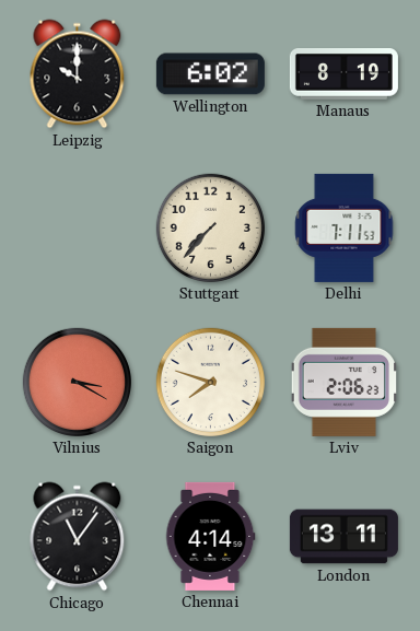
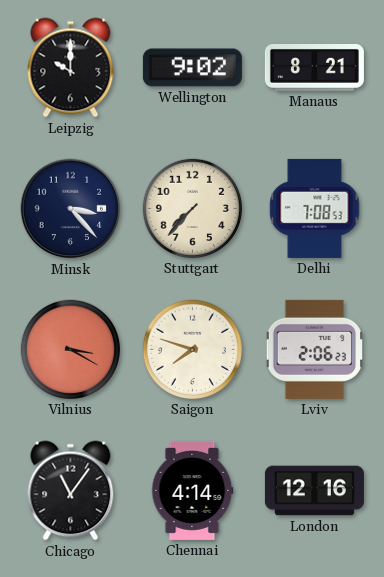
Wellington: 6:02 -> 9:02 (192, 68)
Manaus: 8:19 -> 8:21 (314, 68)
Minsk: none -> 3:23 (71, 209)
Delhi: 7:11 -> 7:08 (315, 208)
London: 13:11 -> 12:16 (314, 491)
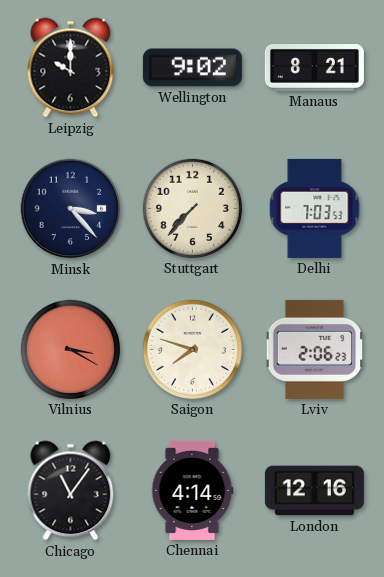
Delhi: 7:08 -> 7:03 (315, 208)
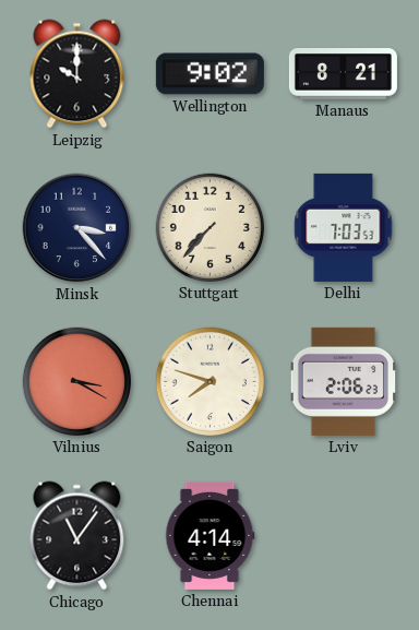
London: 12:16 -> none (314, 491)
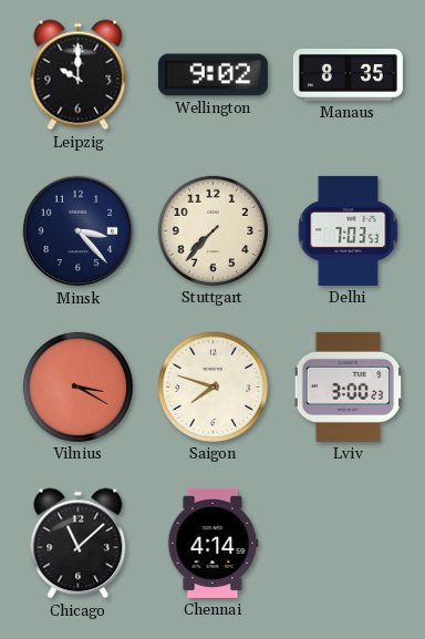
Manaus: 8:21 -> 8:35 (348, 75)
Lviv: 2:06 -> 3:00 (348, 387)
Chicago: 11:06 -> 11:08 (79, 544)
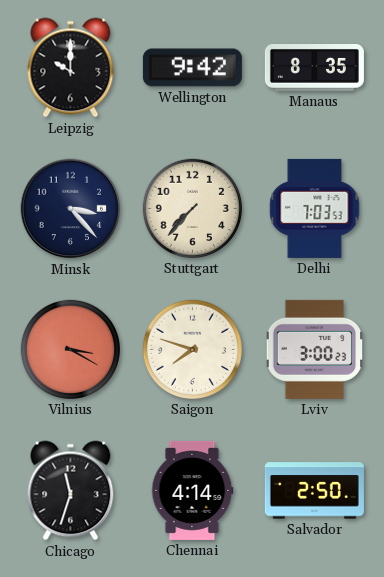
Wellington: 9:02 -> 9:42 (192, 68)
Chicago: 11:08 -> 11:33 (71, 491)
Salvador: none -> 2:50 (314, 491)
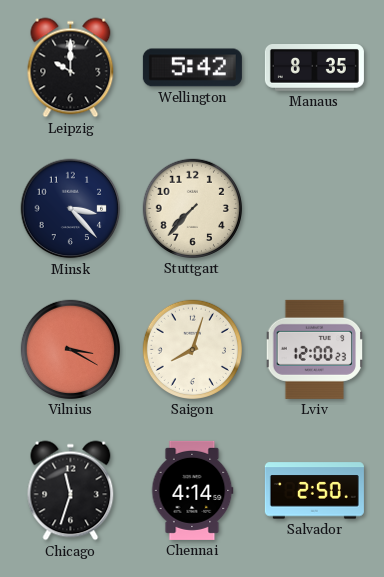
Wellington: 9:42 -> 5:42 (192, 68)
Delhi: 7:03 -> none (315, 208)
Saigon: 7:48 -> 8:03 (192, 349)
Lviv: 3:00 -> 12:00 (314, 349)
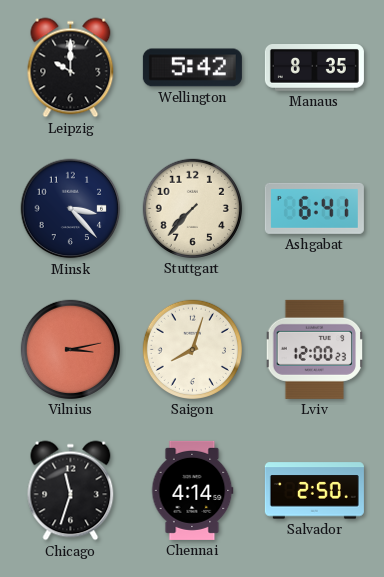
Ashgabat: none -> 6:41 (314, 208)
Vilnius: 3:20 -> 3:13 (70, 349)
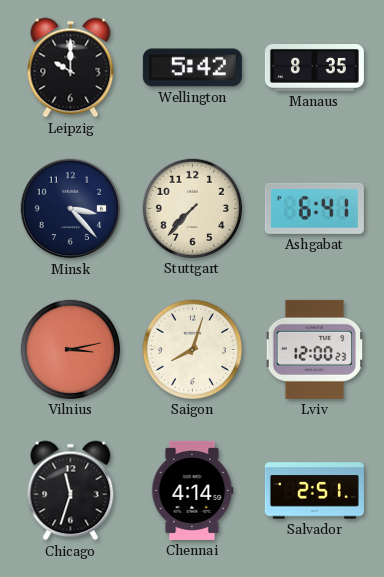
Salvador: 2:50 -> 2:51 (314, 491)
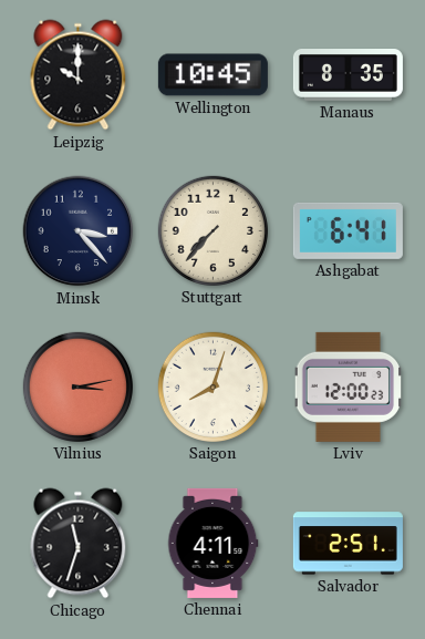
Wellington: 5:42 -> 10:45 (212, 75)
Chennai: 4:14 -> 4:11 (212, 543)
